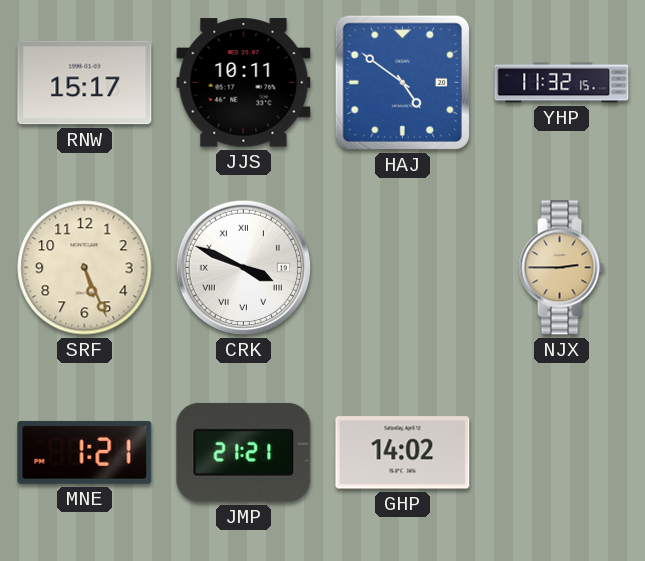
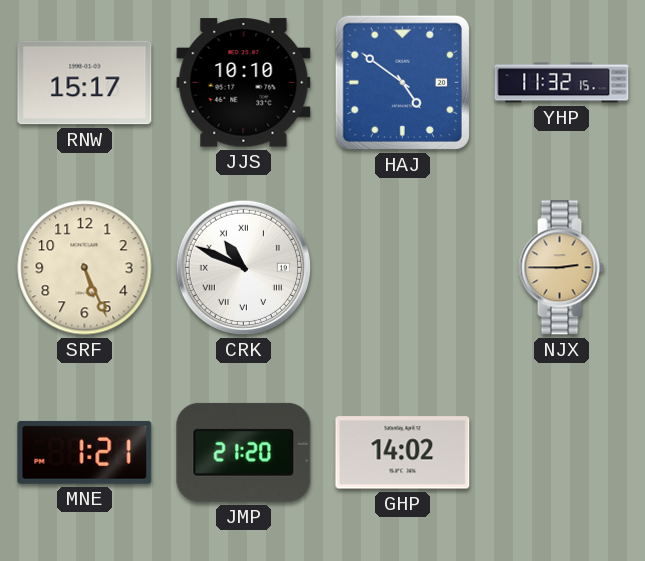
JJS: 10:11 -> 10:10 (244, 83)
CRK: 3:49 -> 10:49 (243, 267)
JMP: 21:21 -> 21:20 (244, 452)
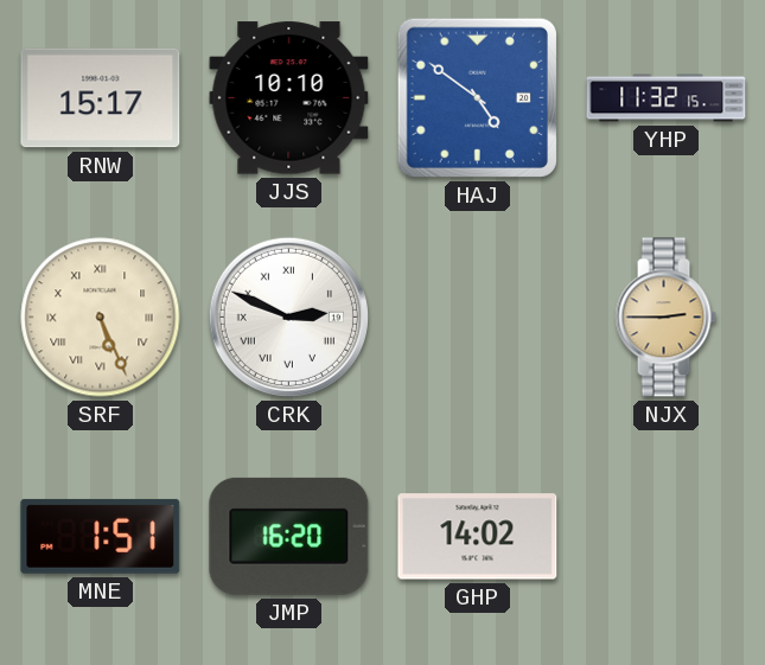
SRF numerals: Arabic -> Roman (101, 318)
CRK: 10:49 -> 2:49 (288, 316)
MNE: 1:21 -> 1:51 (101, 536)
JMP: 21:20 -> 16:20 (289, 536)
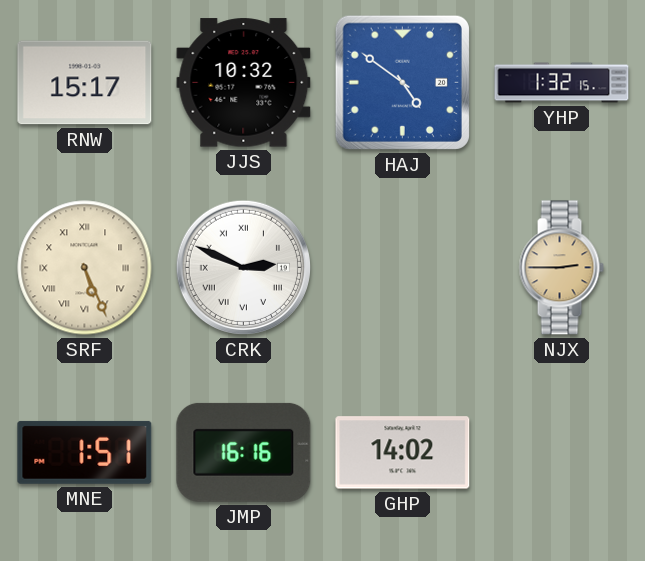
JJS: 10:10 -> 10:32 (244, 83)
YHP: 11:32 -> 1:32 (562, 83)
JMP: 16:20 -> 16:16 (244, 452)
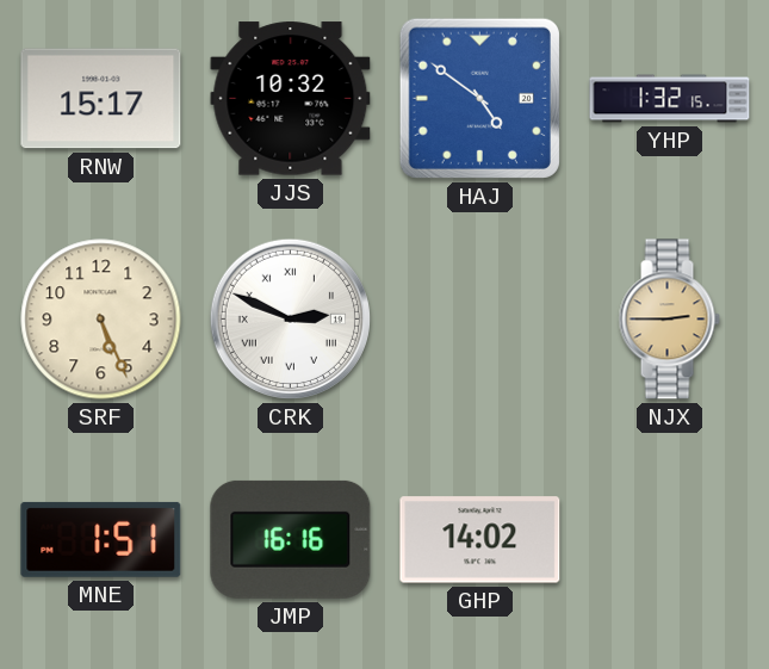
SRF numerals: Roman -> Arabic (101, 320)
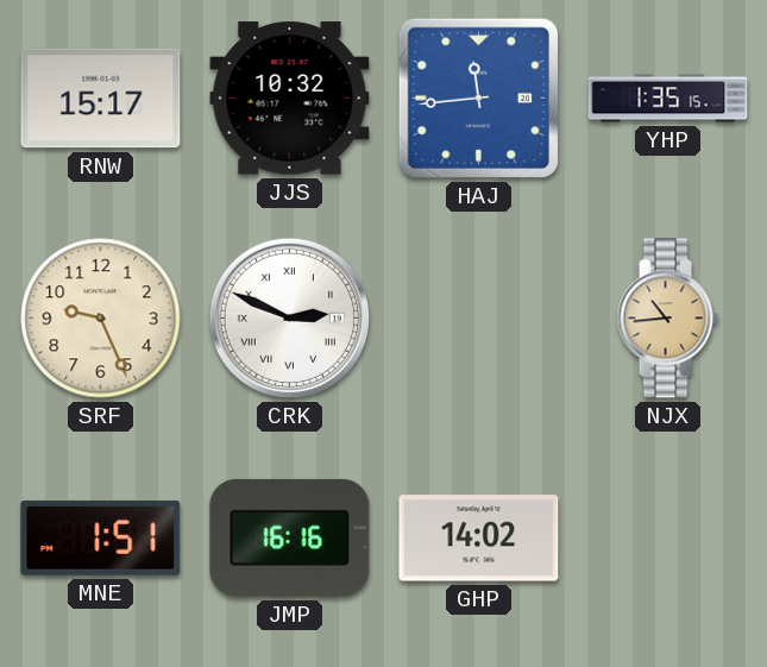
HAJ: 4:51 -> 11:44 (478, 97)
YHP: 1:32 -> 1:35 (668, 99)
SRF: 5:26 -> 9:26 (101, 319)
NJX: 2:45 -> 10:44 (667, 319)
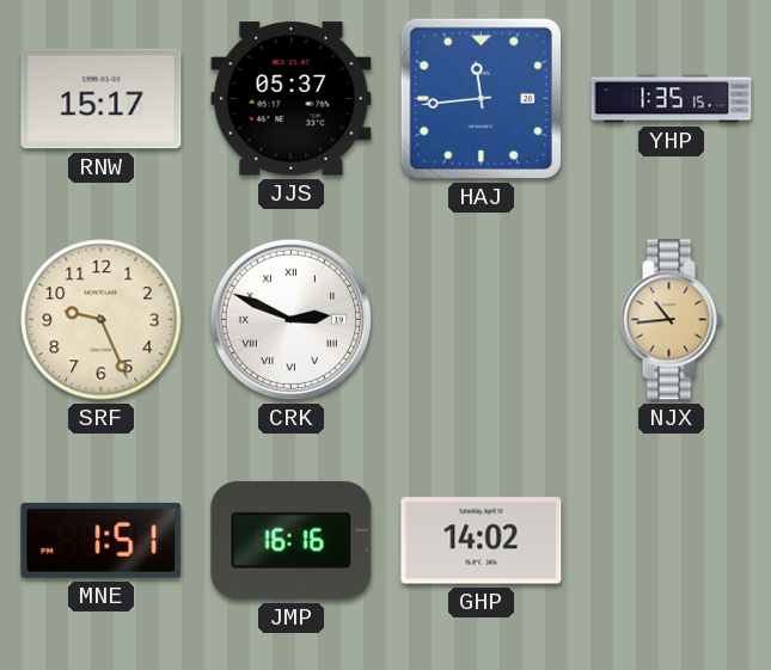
JJS: 10:32 -> 05:37 (292, 99)
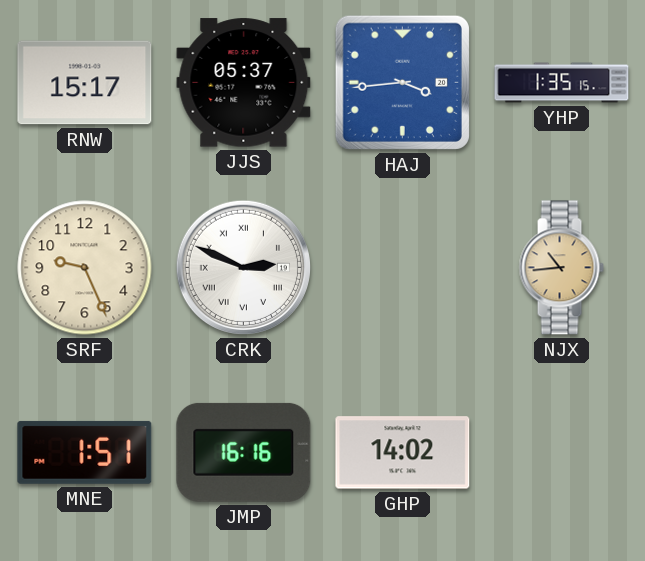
HAJ: 11:44 -> 3:44 (402, 82)
